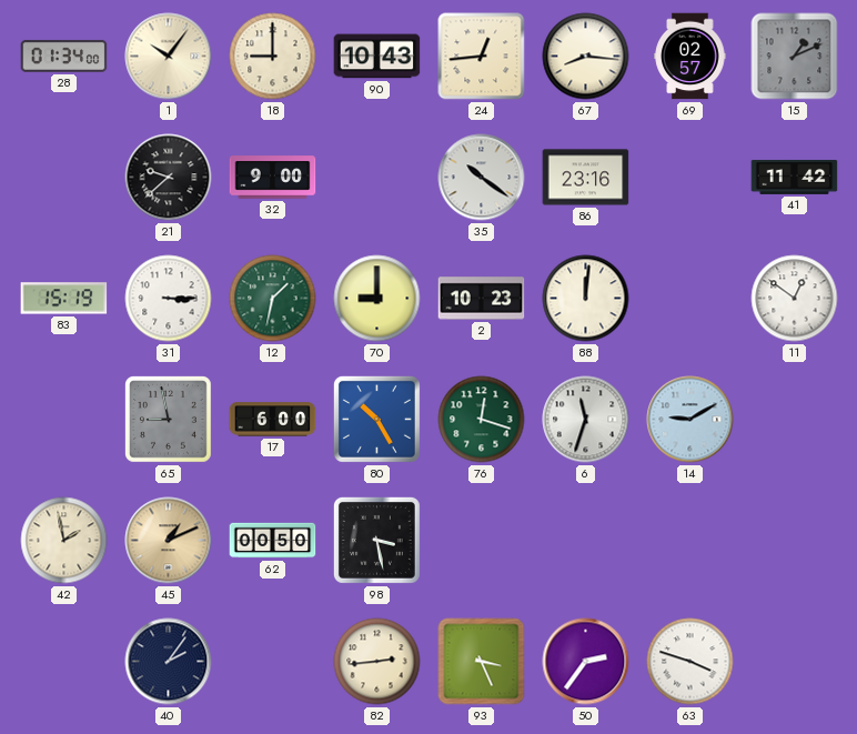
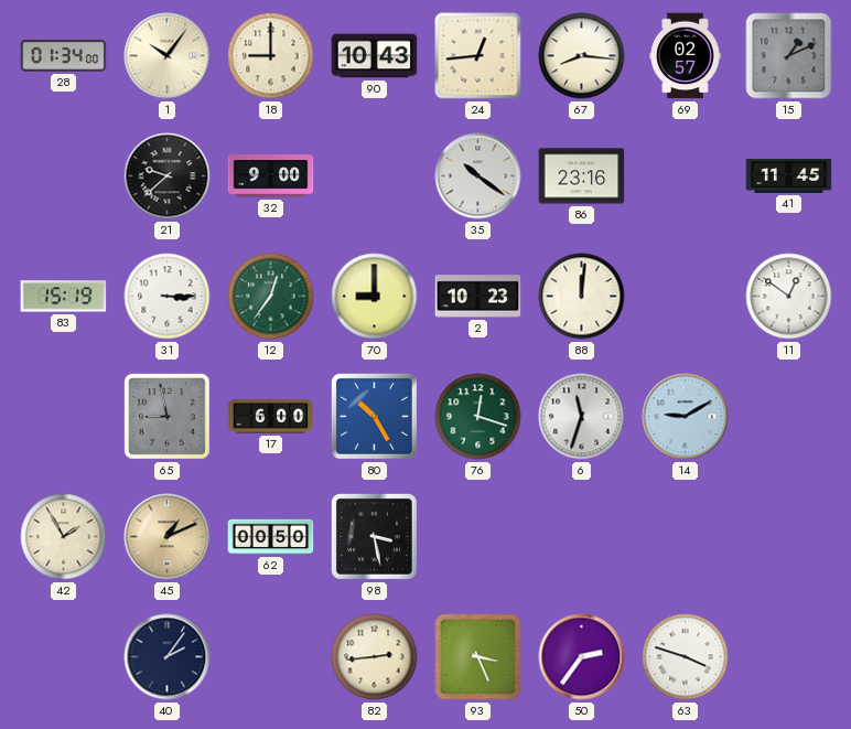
41: 11:42 -> 11:45 (789, 175)
12: 1:32 -> 12:36 (271, 297)
42: 1:58 -> 1:55 (64, 537)
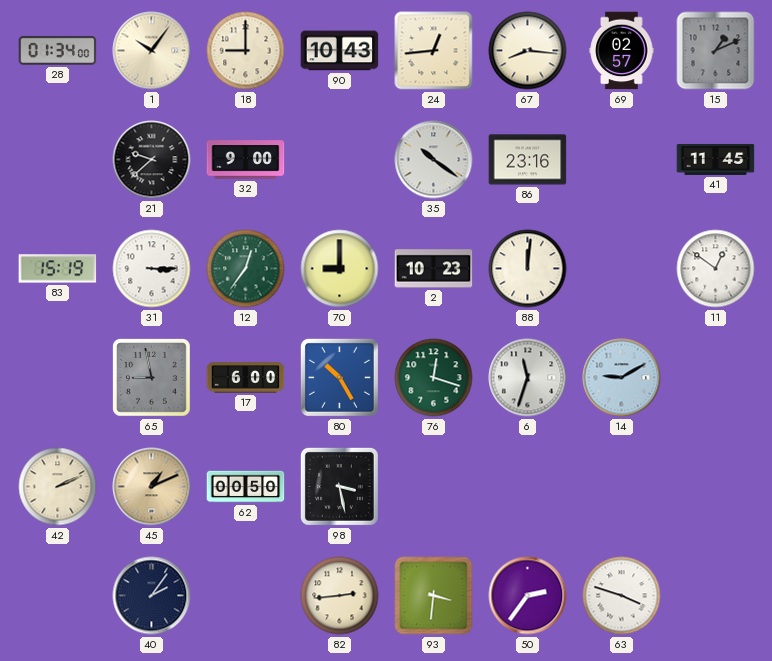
42: 1:55 -> 2:11 (58, 487)
93: 3:26 -> 3:31 (434, 596)
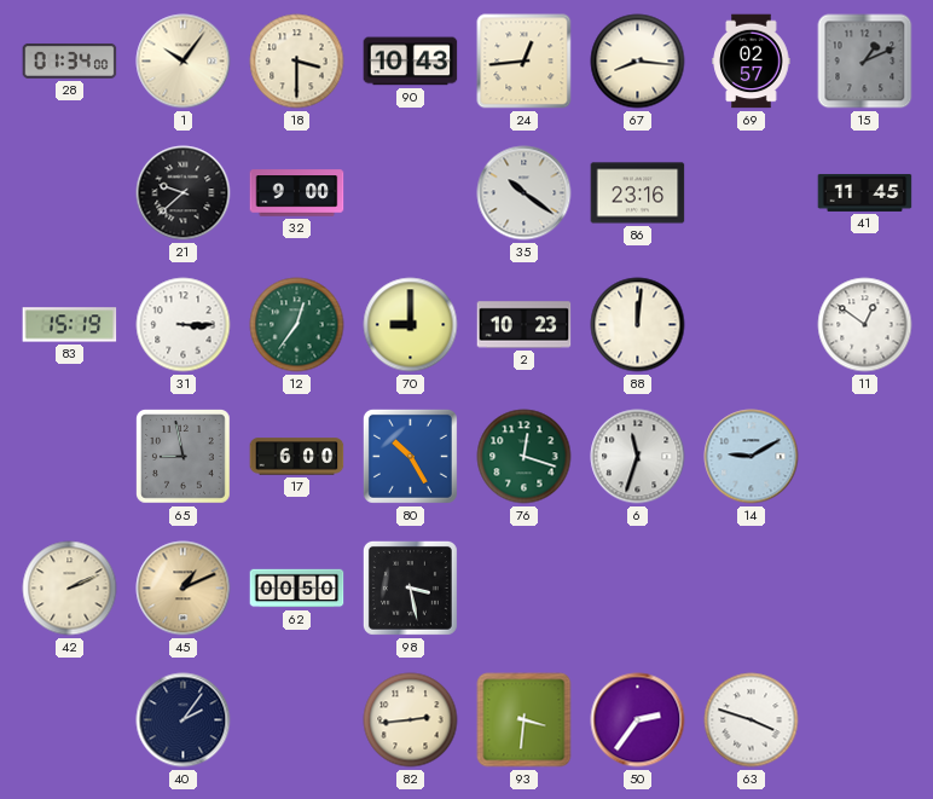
18: 9:00 -> 3:30 (297, 62)
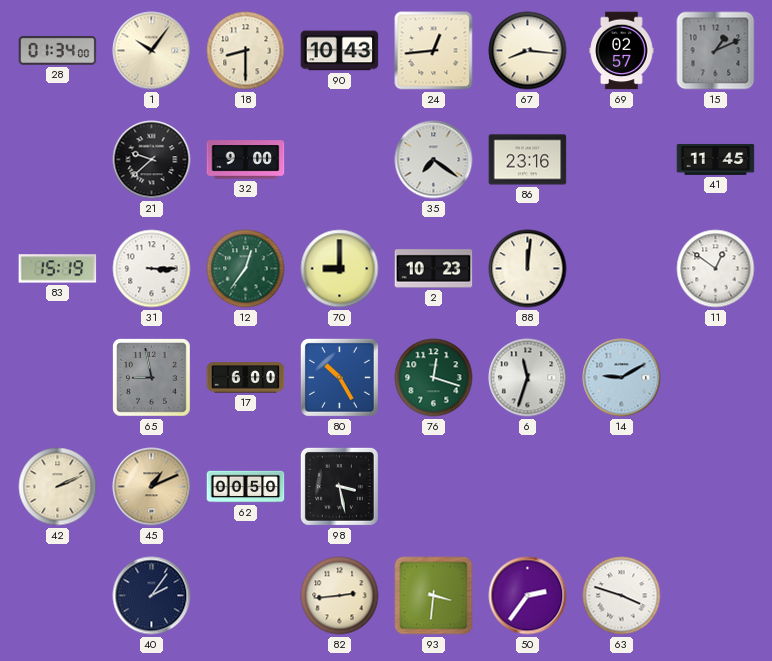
18: 3:30 -> 8:30 (246, 51)
35: 10:21 -> 7:21 (434, 160)
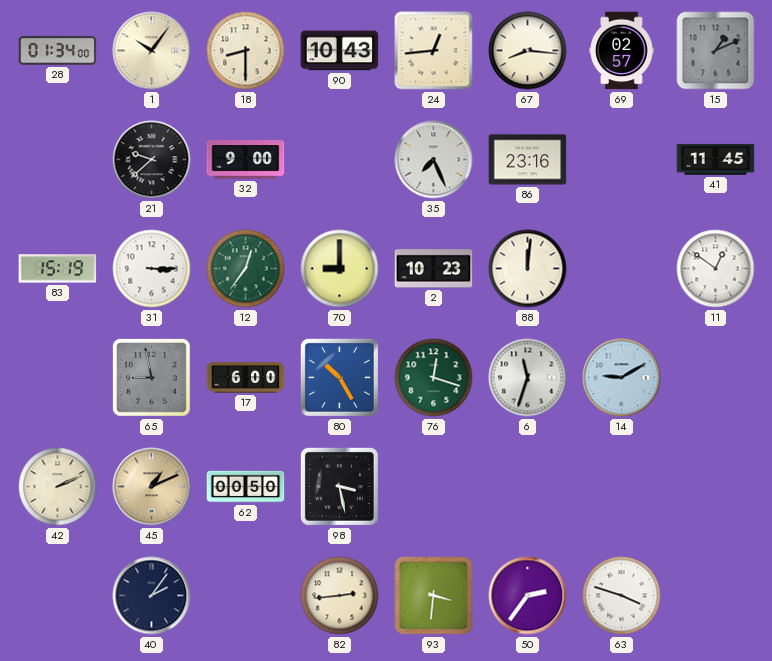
35: 7:21 -> 7:26 (434, 160)
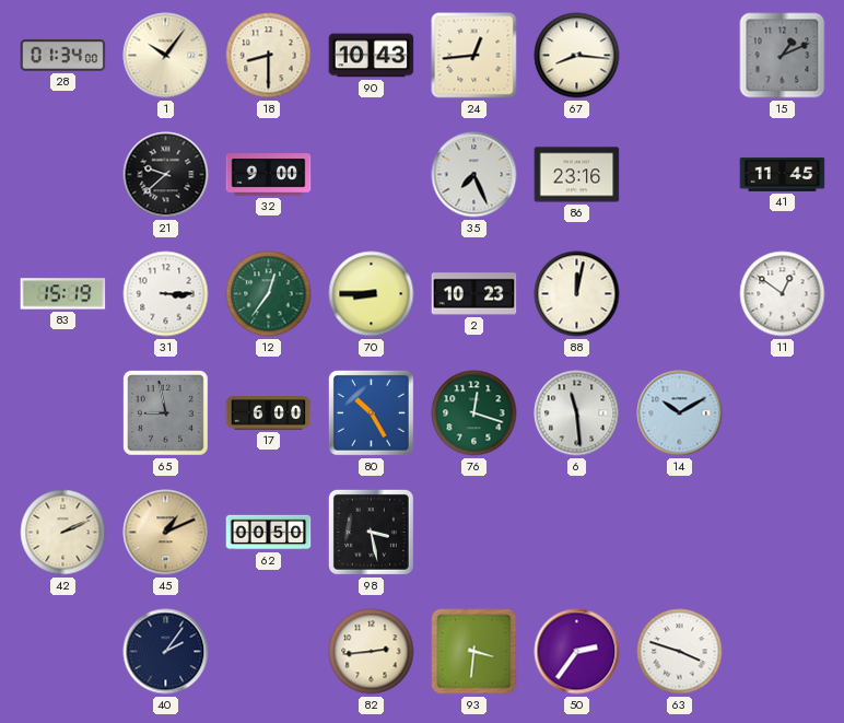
69: 02:57 -> none (622, 51)
70: 9:00 -> 8:45 (372, 294)
88: 12:01 -> 12:02 (577, 294)
6: 11:33 -> 11:29 (577, 413)
14: 9:10 -> 10:10 (680, 413)
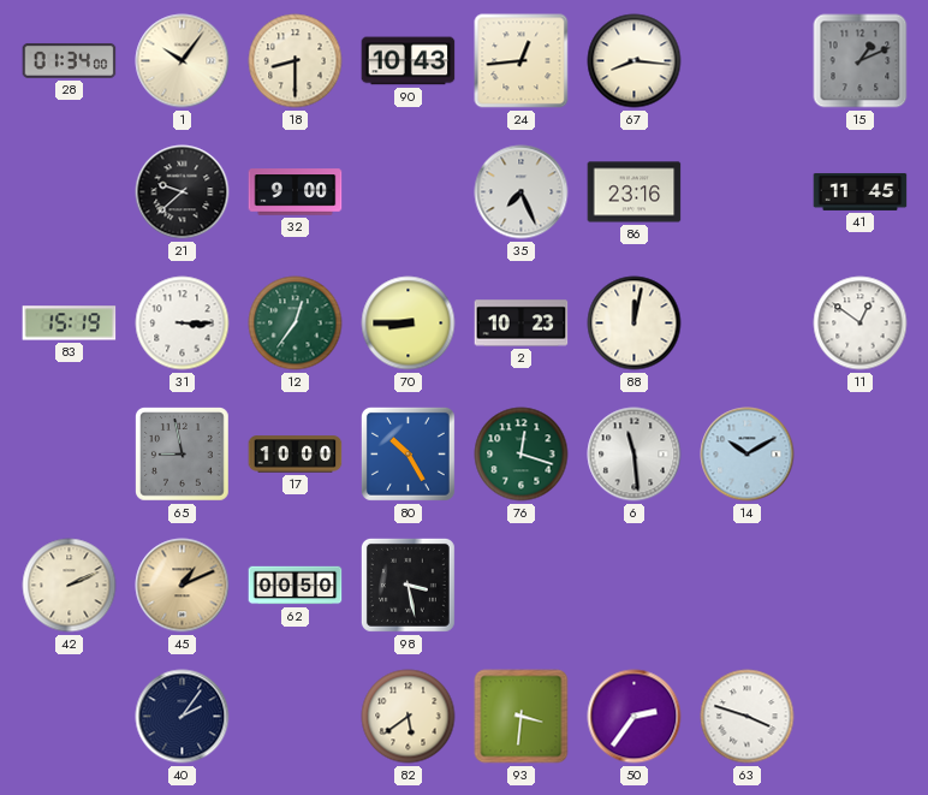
17: 6:00 -> 10:00 (296, 455)
82: 2:44 -> 5:39 (409, 717)
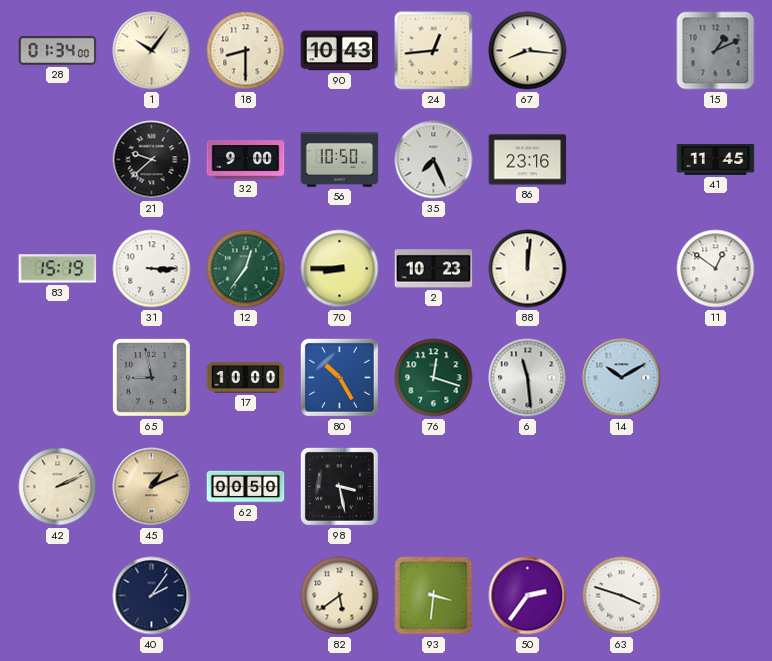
56: none -> 10:50 (340, 159)
88: 12:02 -> 12:01 (528, 269)
